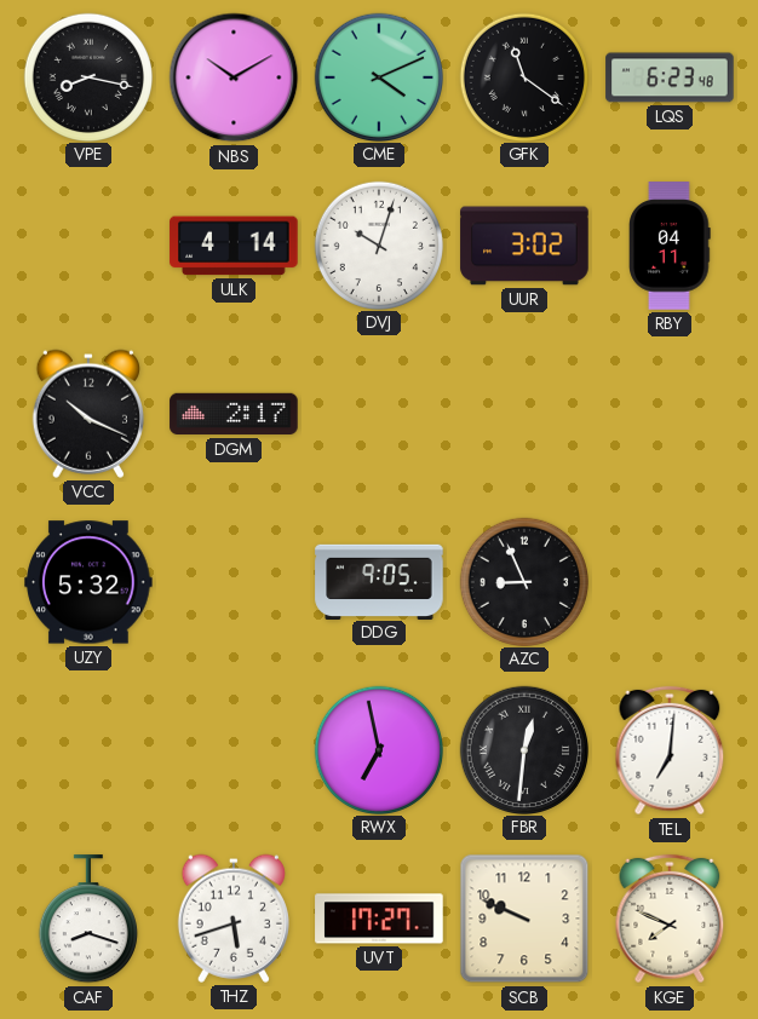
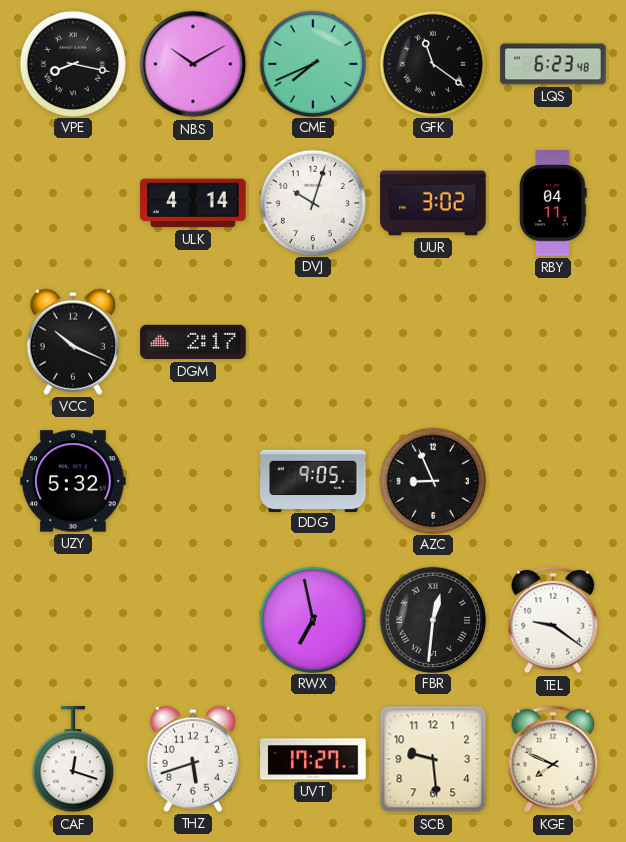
CME: 4:11 -> 7:41 (312, 63)
TEL: 7:01 -> 9:21 (553, 620)
CAF: 8:18 -> 12:18 (73, 760)
SCB: 9:49 -> 9:29 (433, 759)
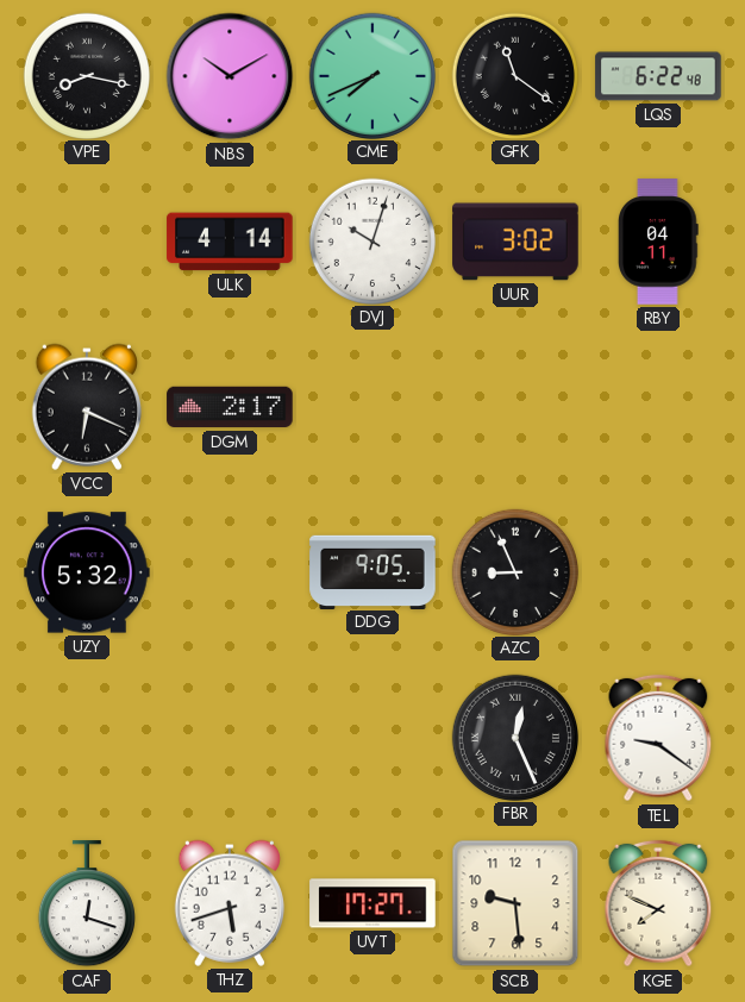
LQS: 6:23 -> 6:22 (658, 76)
VCC: 10:19 -> 6:19 (87, 407)
RWX: 6:58 -> none (312, 619)
FBR: 12:31 -> 12:26 (514, 737)
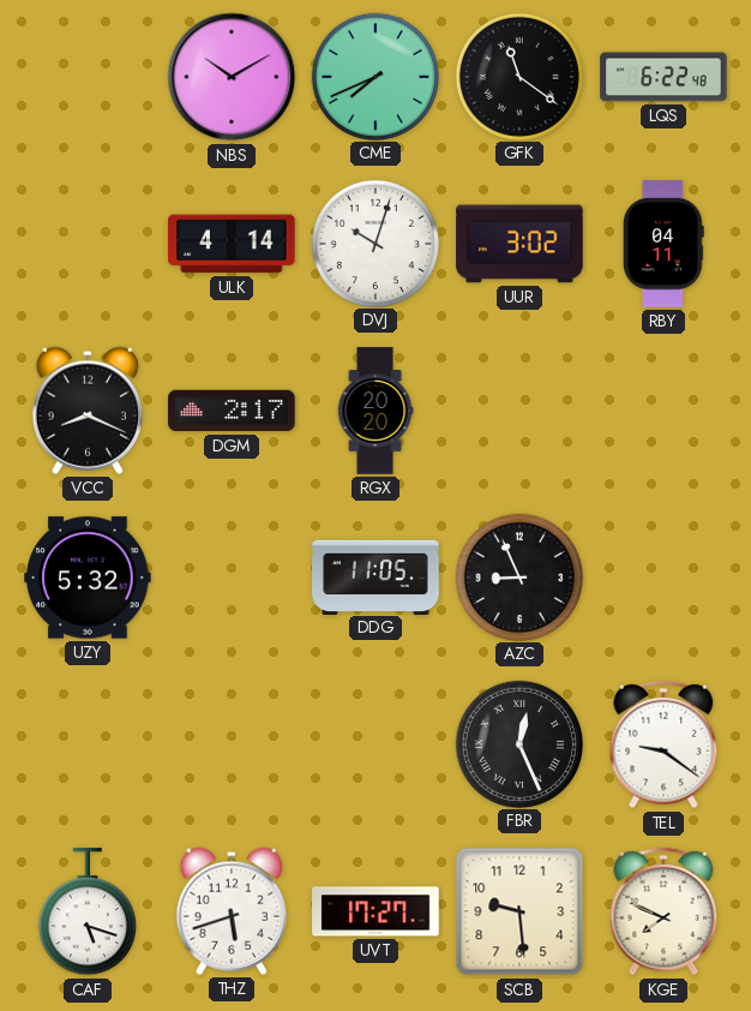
VPE: 8:17 -> none (86, 75)
VCC: 6:19 -> 8:19 (88, 411)
RGX: none -> 20:20 (376, 411)
DDG: 9:05 -> 11:05 (376, 576)
CAF: 12:18 -> 5:18 (88, 913)
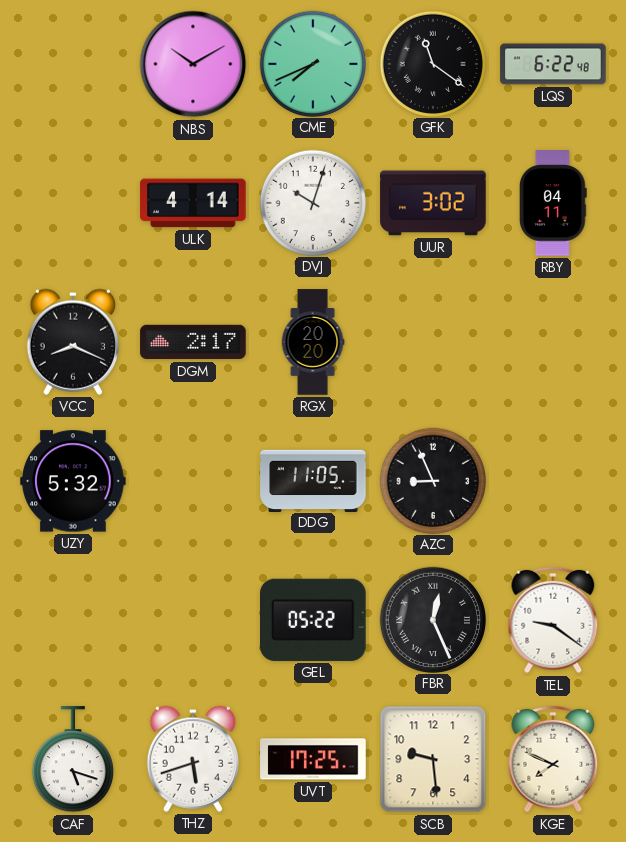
GEL: none -> 05:22 (313, 620)
UVT: 17:27 -> 17:25 (313, 759)
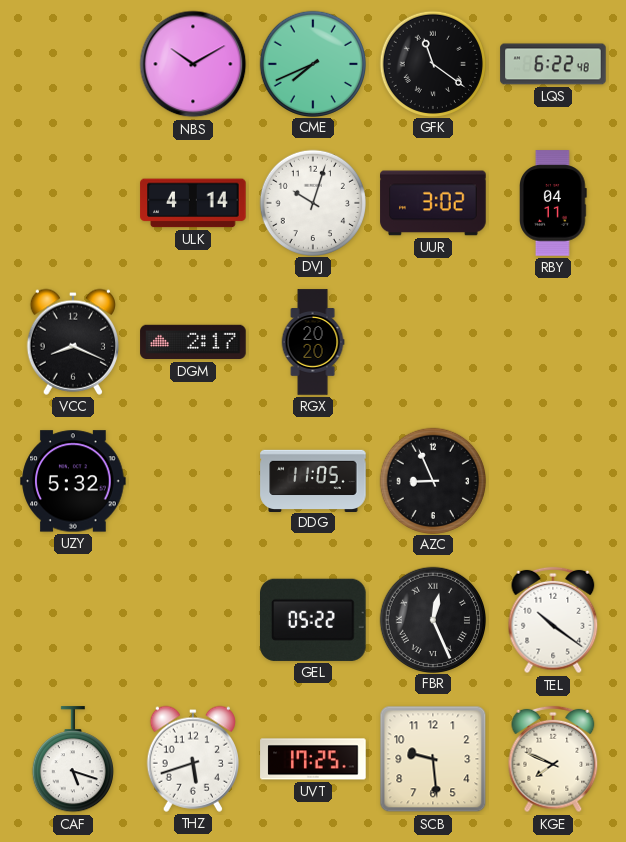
TEL: 9:21 -> 10:21 (553, 620)
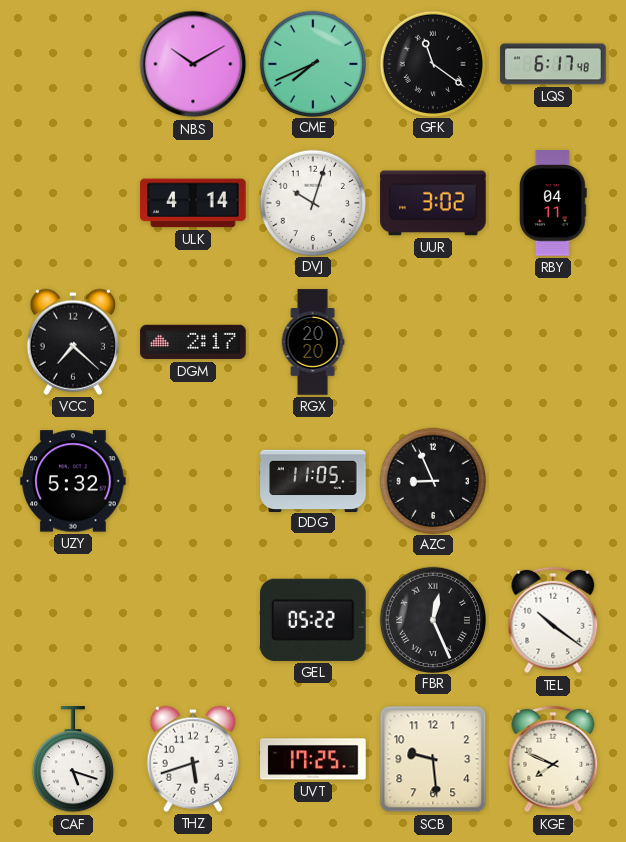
LQS: 6:22 -> 6:17 (553, 64)
VCC: 8:19 -> 7:22 (73, 342)
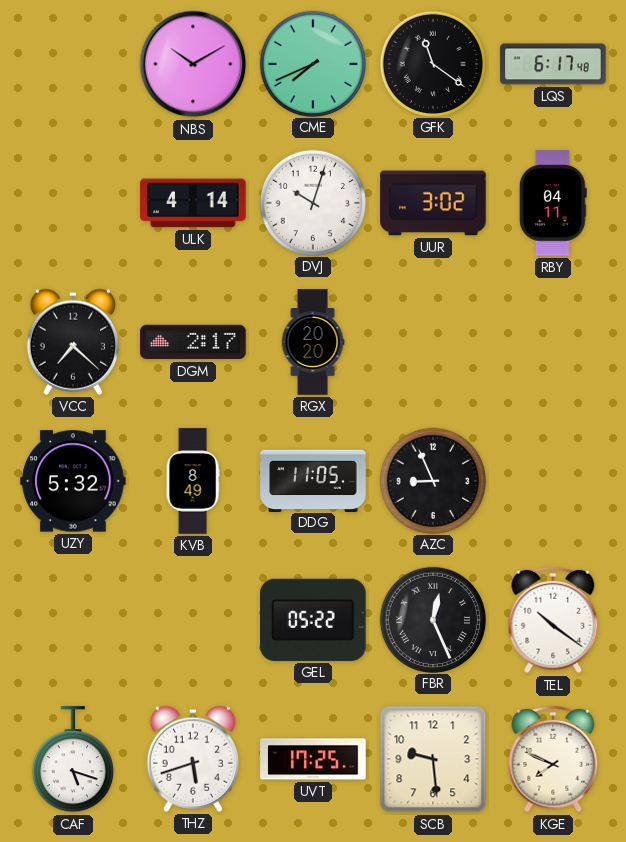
KVB: none -> 8:49 (193, 481)
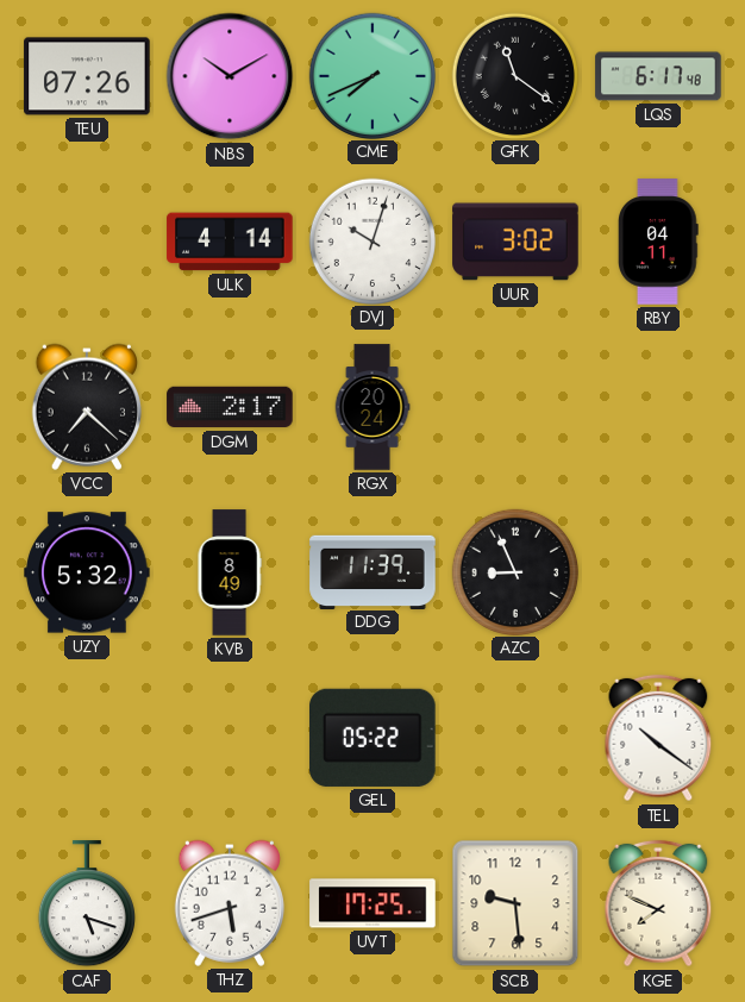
TEU: none -> 07:26 (87, 76)
RGX: 20:20 -> 20:24 (372, 407)
DDG: 11:05 -> 11:39 (372, 571)
FBR: 12:26 -> none (432, 619)
